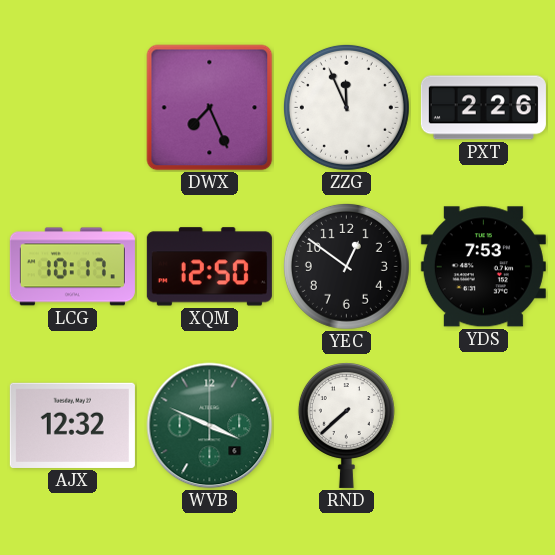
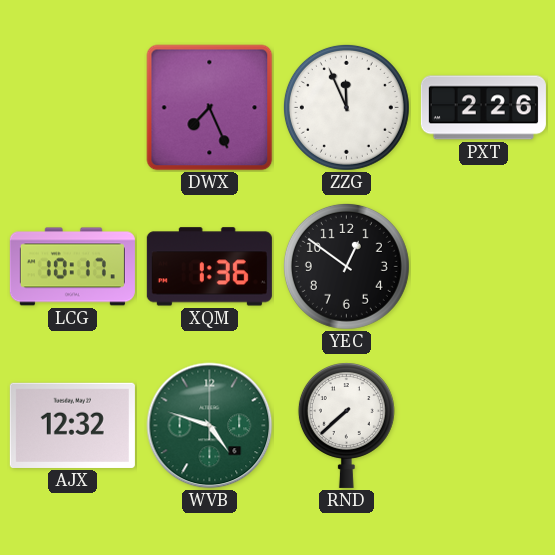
XQM: 12:50 -> 1:36 (209, 267)
YDS: 7:53 -> none (483, 267)
WVB: 3:49 -> 4:48 (210, 426)
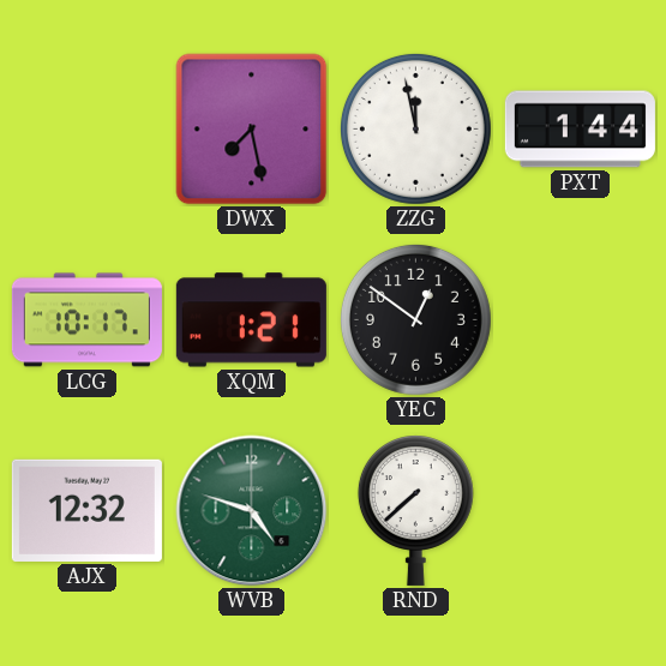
DWX: 7:26 -> 7:28 (252, 130)
ZZG: 11:56 -> 11:58 (415, 128)
PXT: 2:26 -> 1:44 (580, 130)
XQM: 1:36 -> 1:21 (251, 320)
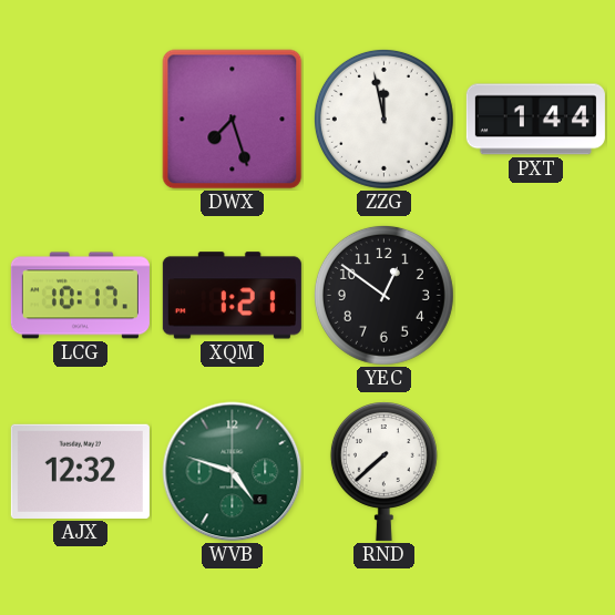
DWX: 7:28 -> 7:27 (233, 120)
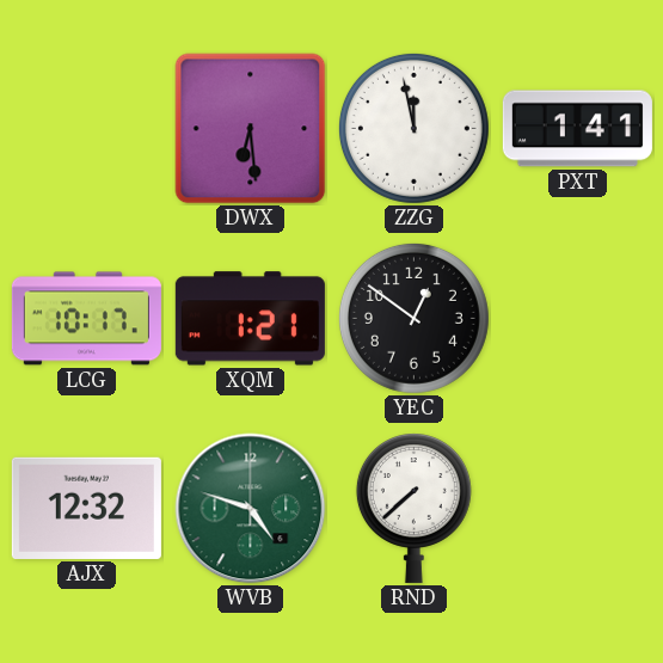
DWX: 7:27 -> 6:29 (251, 129)
PXT: 1:44 -> 1:41 (577, 129)
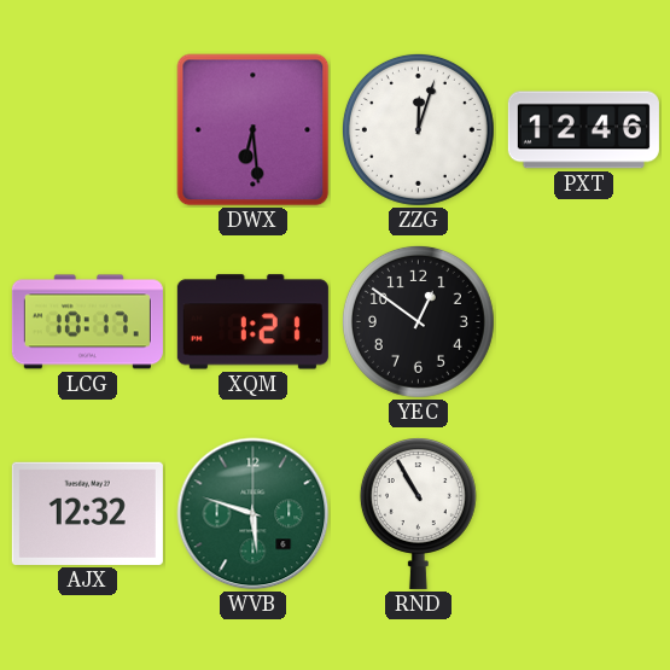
ZZG: 11:58 -> 12:03 (418, 129)
PXT: 1:41 -> 12:46 (583, 130)
WVB: 4:48 -> 5:48 (254, 514)
RND: 7:38 -> 10:55 (418, 513)
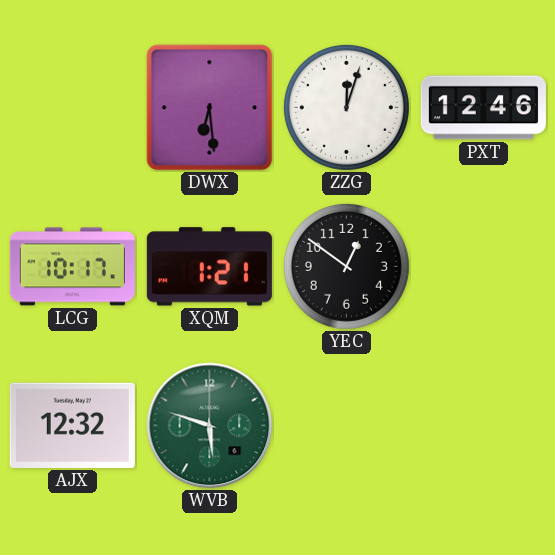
RND: 10:55 -> none (418, 513)
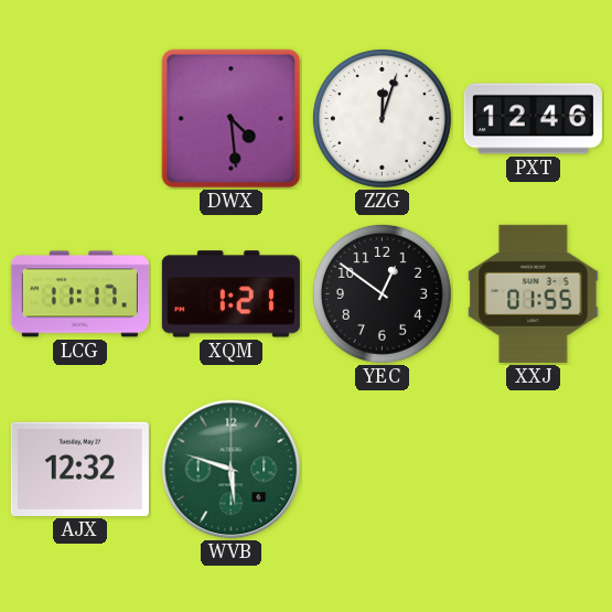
DWX: 6:29 -> 4:29 (232, 119)
LCG: 10:17 -> 11:17 (79, 294)
XXJ: none -> 01:55 (534, 293)
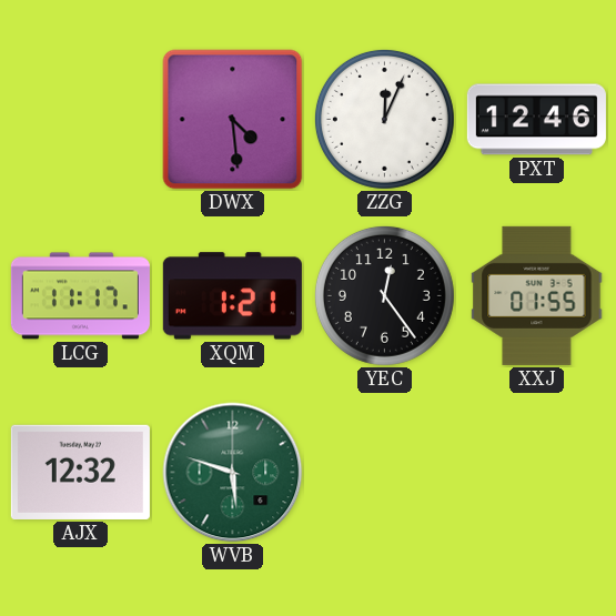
ZZG: 12:03 -> 12:04 (384, 119)
YEC: 12:51 -> 12:24 (384, 295)
